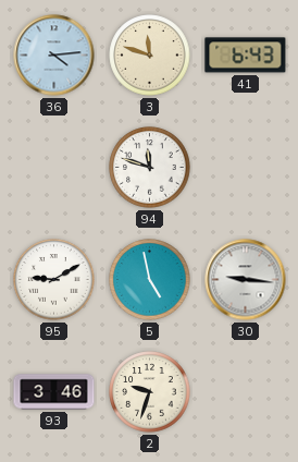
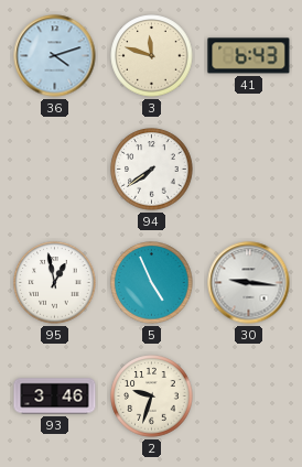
36: 4:14 -> 4:12 (55, 56)
94: 11:48 -> 7:39 (152, 170)
95: 9:10 -> 12:58 (55, 283)
5: 4:58 -> 4:56 (152, 283)
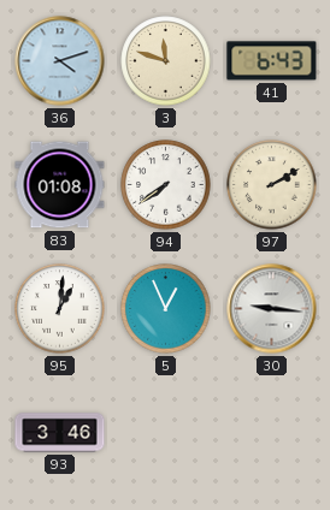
83: none -> 01:08 (60, 185)
97: none -> 2:10 (272, 185)
95: 12:58 -> 1:01 (60, 309)
5: 4:56 -> 12:56 (166, 309)
2: 9:33 -> none (152, 397)
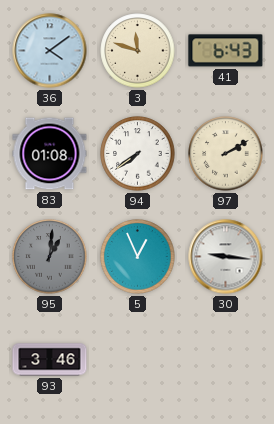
36: 4:12 -> 4:09 (50, 51)
95 dial: white -> grey (50, 257)
